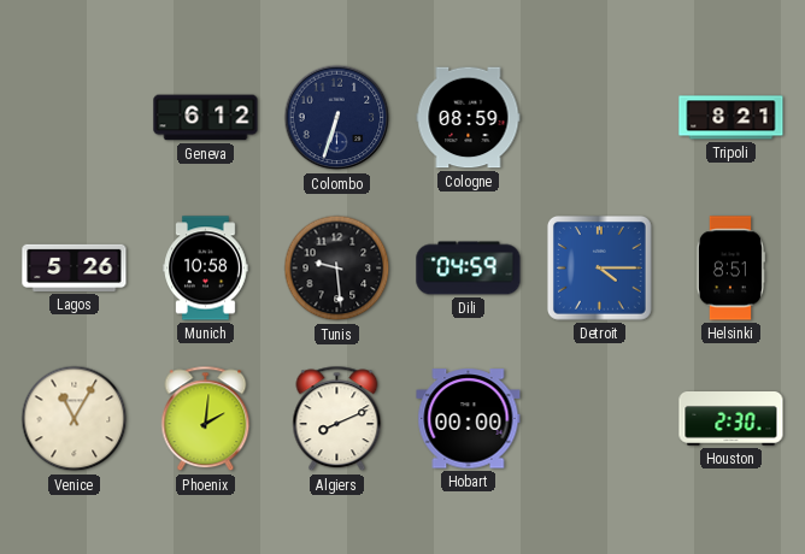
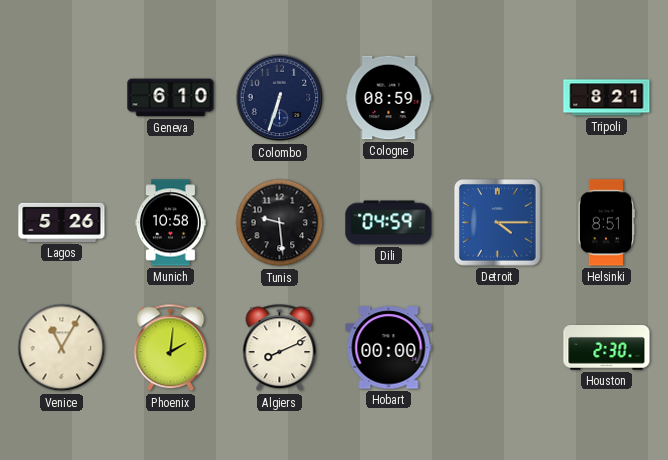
Geneva: 6:12 -> 6:10 (171, 98)
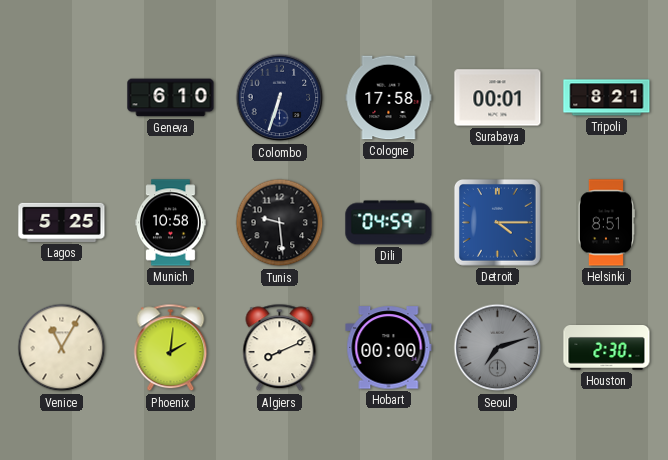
Cologne: 08:59 -> 17:58 (389, 98)
Surabaya: none -> 00:01 (498, 98)
Lagos: 5:26 -> 5:25 (62, 222)
Seoul: none -> 7:12 (498, 348)
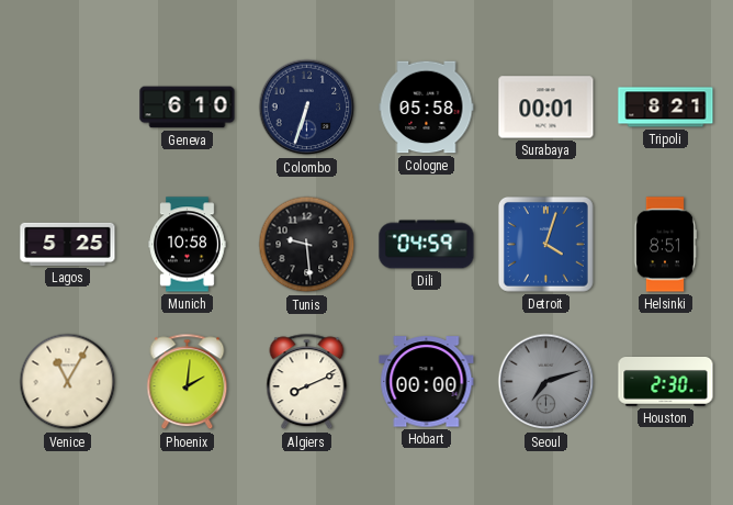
Cologne: 17:58 -> 05:58 (427, 108)
Detroit: 4:15 -> 4:03 (545, 244)
